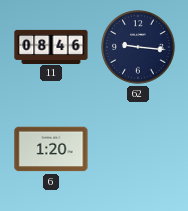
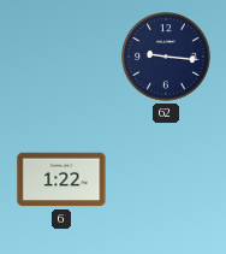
11: 08:46 -> none (51, 46)
6: 1:20 -> 1:22 (61, 179)
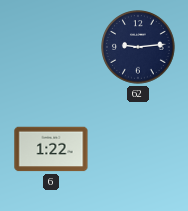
62: 9:16 -> 9:14 (138, 47)
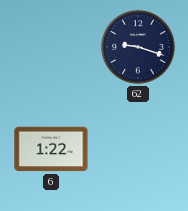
62: 9:14 -> 9:18 (138, 47)
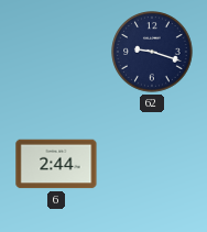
6: 1:22 -> 2:44 (56, 164)
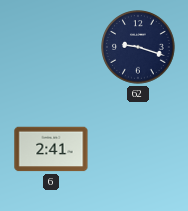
6: 2:44 -> 2:41 (51, 149)
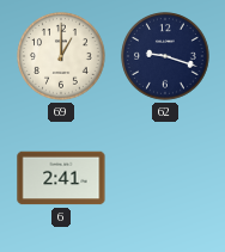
69: none -> 1:00 (61, 56)
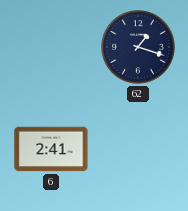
69: 1:00 -> none (61, 56)
62: 9:18 -> 1:18 (138, 47)
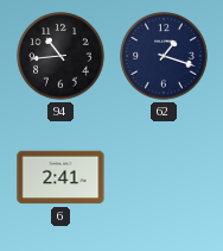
94: none -> 10:44 (60, 56)
